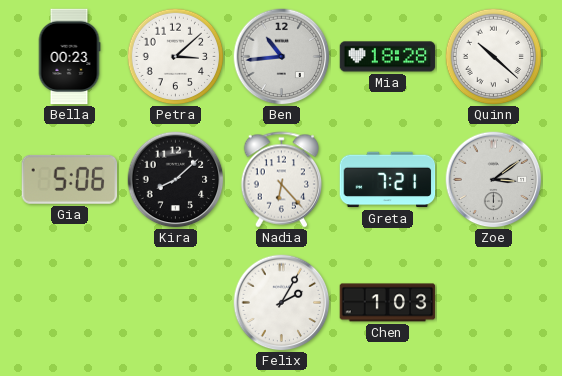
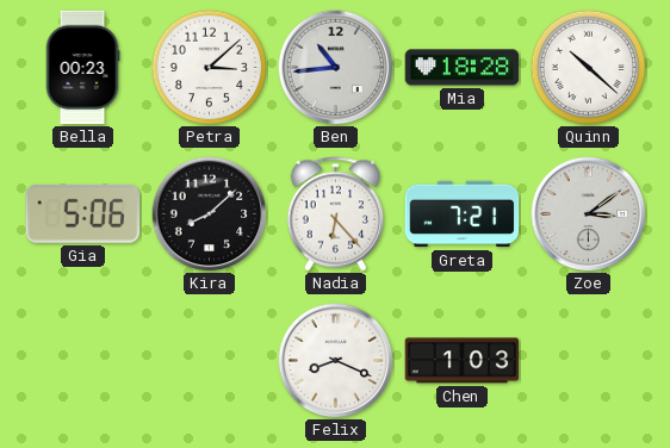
Felix: 2:05 -> 8:19 (336, 361)
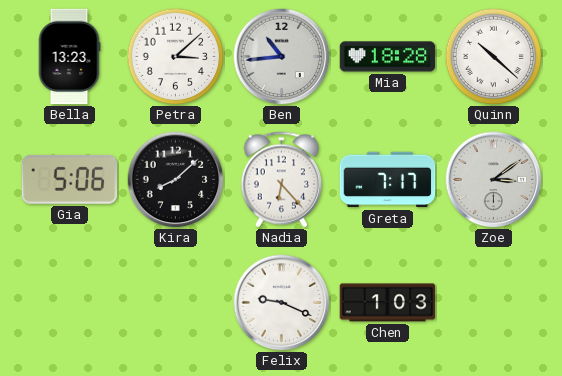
Bella: 00:23 -> 13:23 (69, 57)
Greta: 7:21 -> 7:17 (388, 180)
Felix: 8:19 -> 9:19 (282, 303)
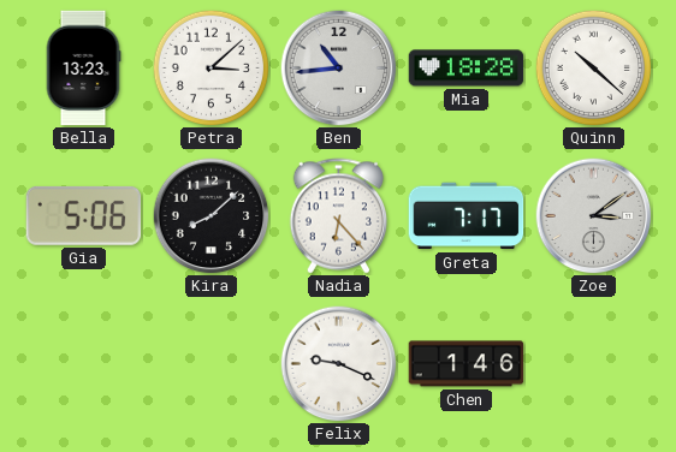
Chen: 1:03 -> 1:46 (467, 364)
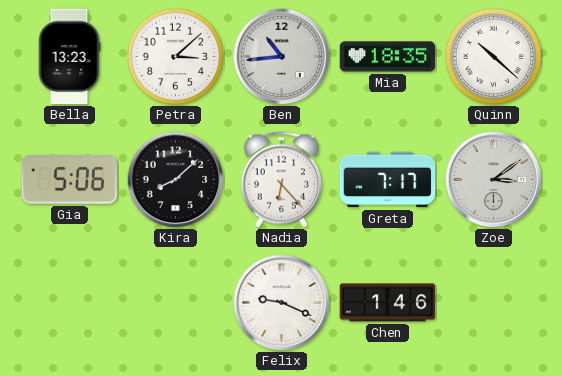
Mia: 18:28 -> 18:35 (388, 57)
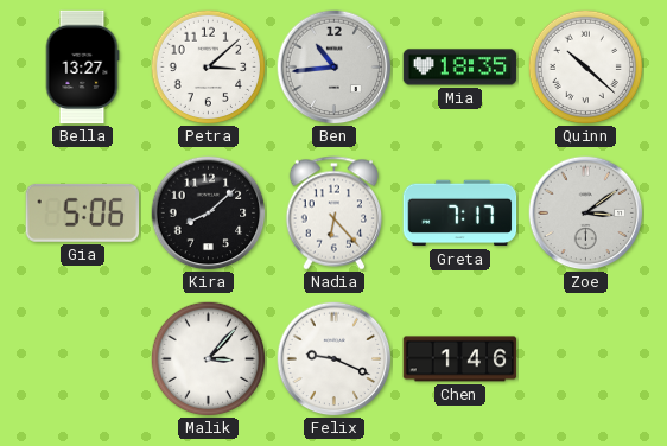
Bella: 13:23 -> 13:27 (82, 68)
Malik: none -> 3:07 (208, 358)
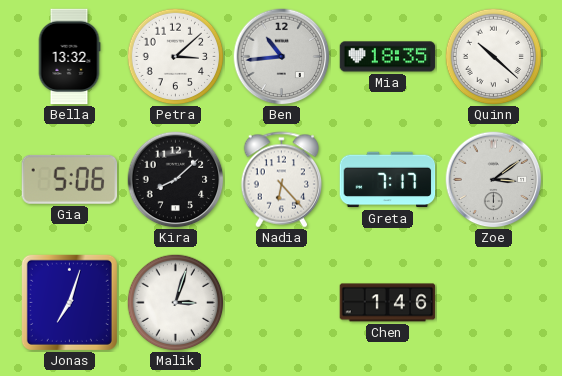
Bella: 13:27 -> 13:32 (69, 57)
Jonas: none -> 7:03 (69, 302)
Malik: 3:07 -> 3:03 (175, 302)
Felix: 9:19 -> none (335, 359)
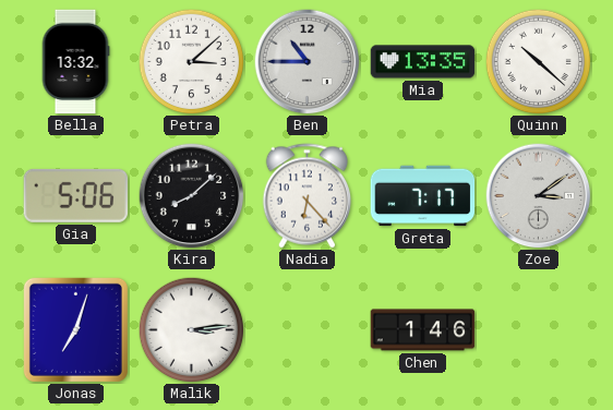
Ben: 10:44 -> 10:45 (308, 62)
Mia: 18:35 -> 13:35 (423, 62)
Malik: 3:03 -> 3:14 (191, 329)
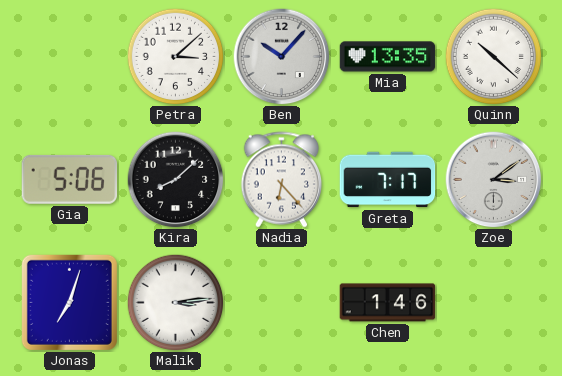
Bella: 13:32 -> none (75, 62)
Ben: 10:45 -> 10:07 (282, 57)
